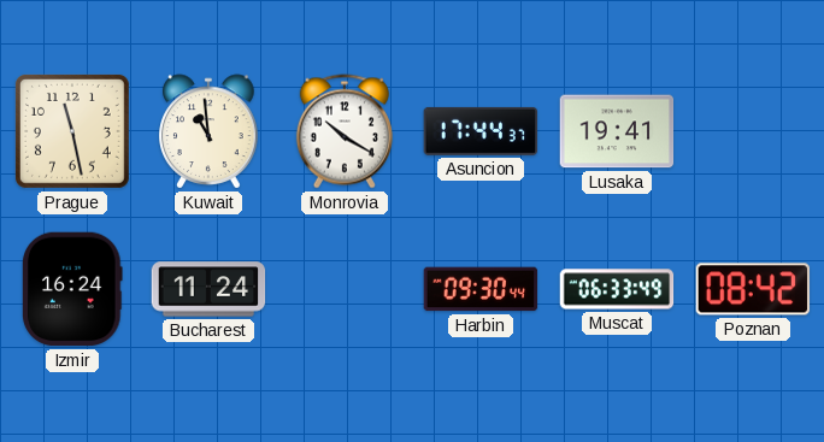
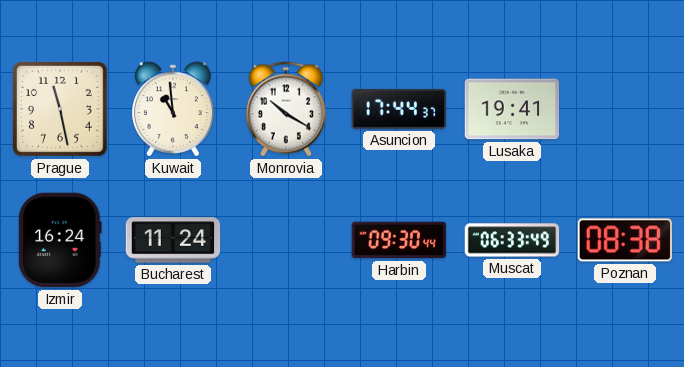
Poznan: 08:42 -> 08:38 (625, 240)
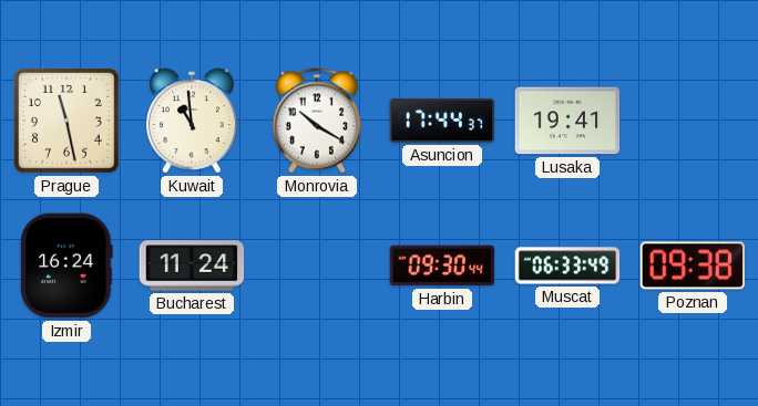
Poznan: 08:38 -> 09:38 (693, 266)
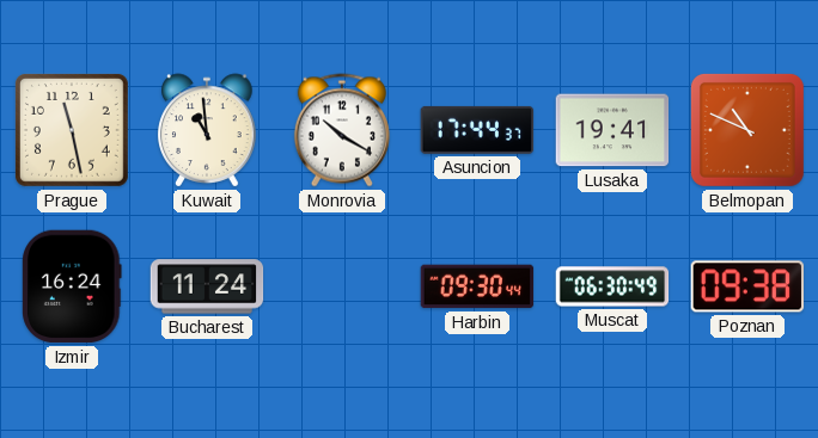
Belmopan: none -> 10:49 (747, 130)
Muscat: 06:33 -> 06:30 (612, 286)
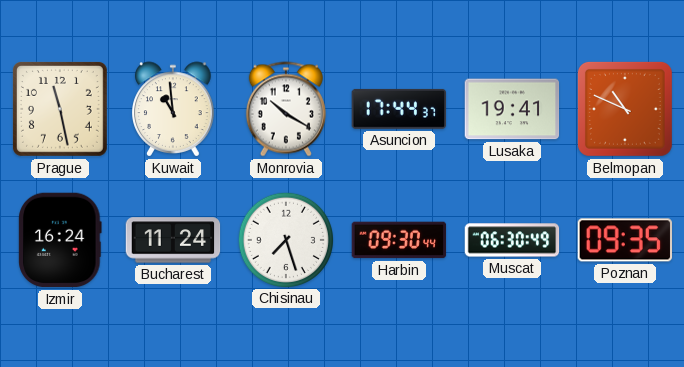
Chisinau: none -> 7:27 (285, 239)
Poznan: 09:38 -> 09:35 (625, 240)
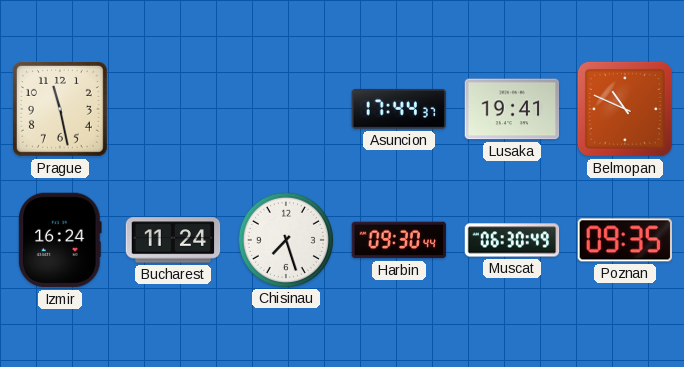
Kuwait: 10:59 -> none (173, 109)
Monrovia: 10:20 -> none (286, 109)
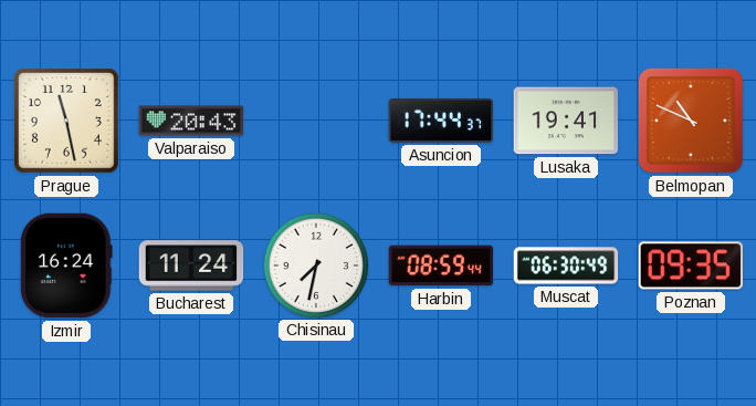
Valparaiso: none -> 20:43 (191, 121)
Chisinau: 7:27 -> 7:32 (315, 264)
Harbin: 09:30 -> 08:59 (441, 266)
